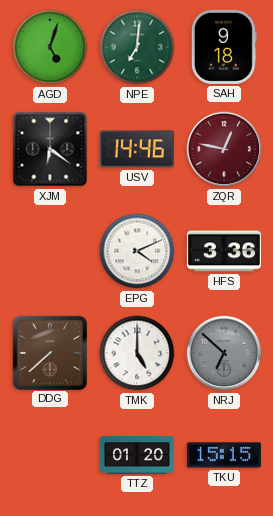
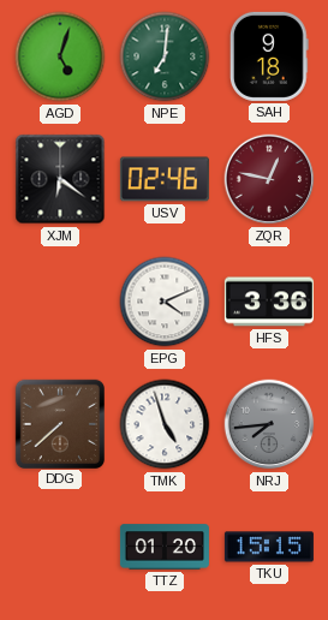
USV: 14:46 -> 02:46 (165, 179)
TMK: 5:00 -> 4:57 (165, 424)
NRJ: 6:52 -> 7:44 (269, 424)
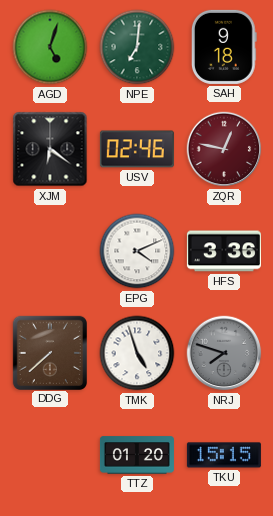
NRJ: 7:44 -> 7:48 (224, 353)
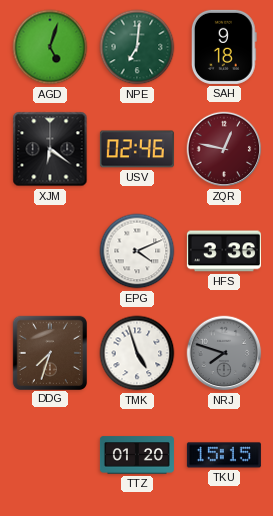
DDG: 7:38 -> 7:33 (49, 352)
